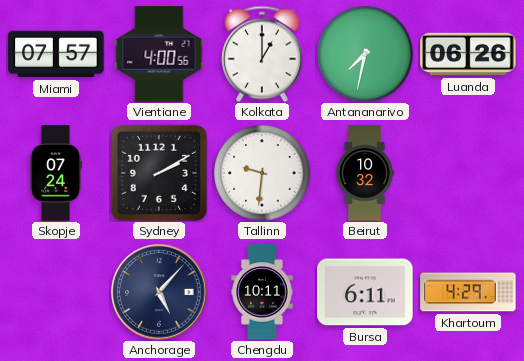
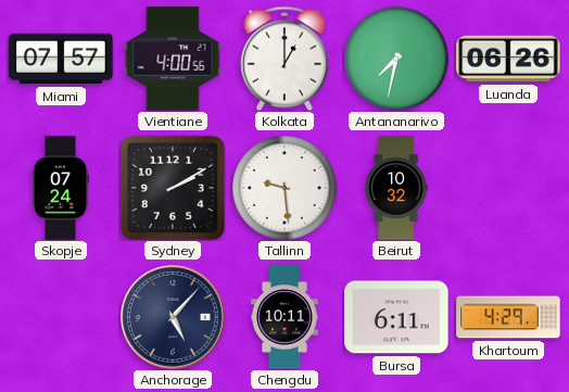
Tallinn: 9:31 -> 9:29 (284, 188)
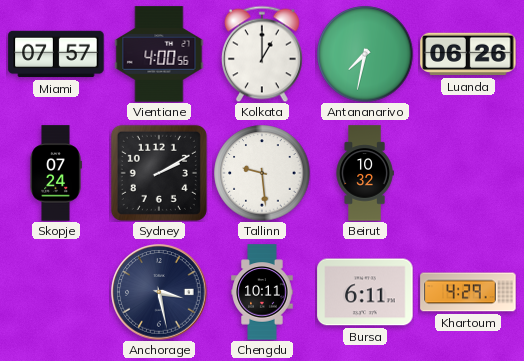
Anchorage: 5:07 -> 3:28 (159, 292)
